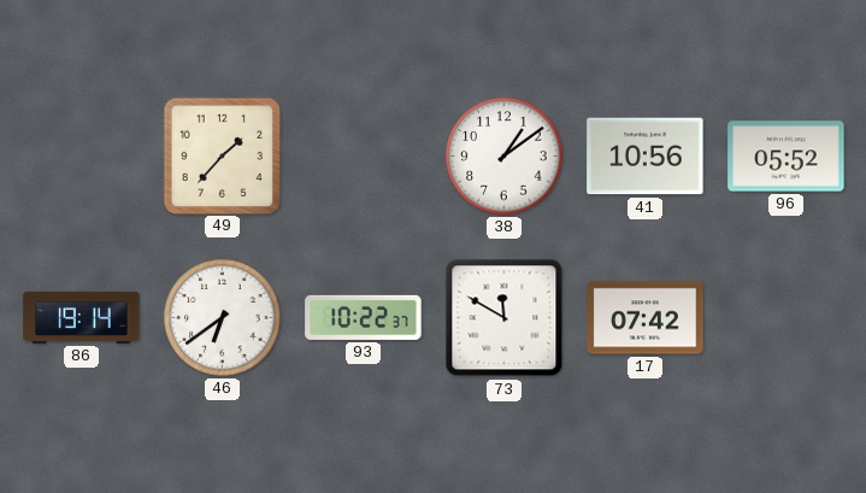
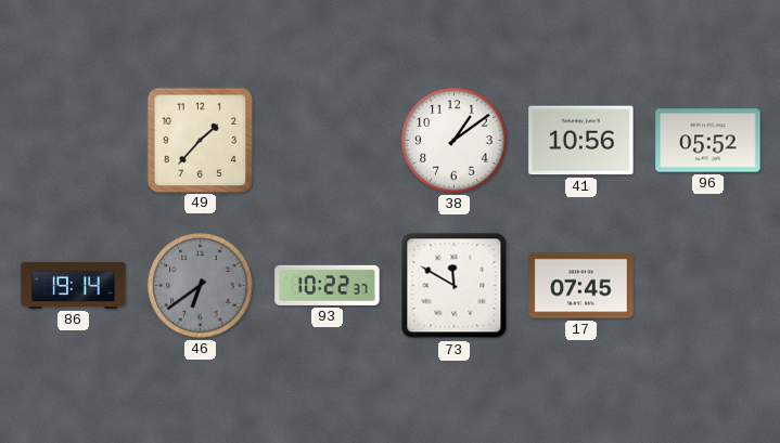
46 dial: white -> grey (201, 286)
17: 07:42 -> 07:45 (581, 286)
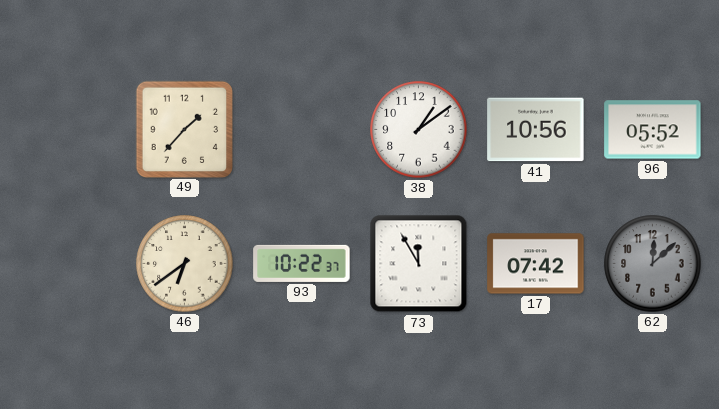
86: 19:14 -> none (74, 285)
46 dial: grey -> cream (185, 264)
73: 11:50 -> 11:55 (419, 264)
17: 07:45 -> 07:42 (536, 264)
62: none -> 12:08 (653, 264)
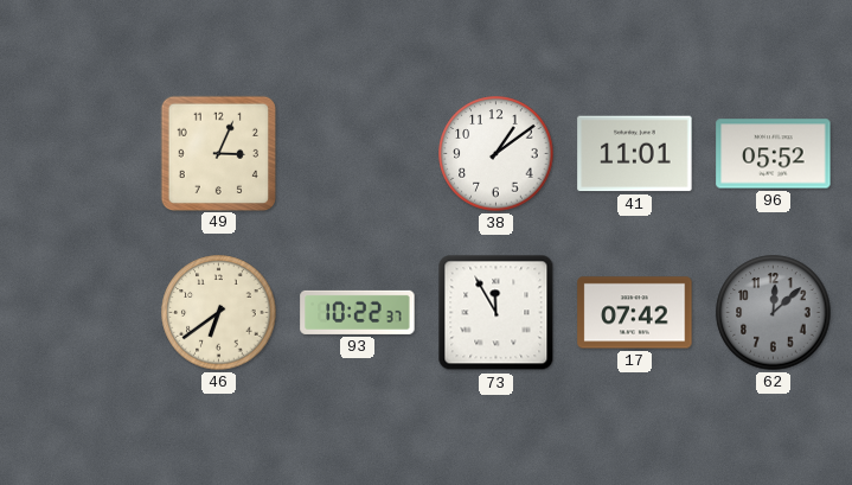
49: 1:37 -> 3:04 (218, 153)
41: 10:56 -> 11:01 (635, 154)
